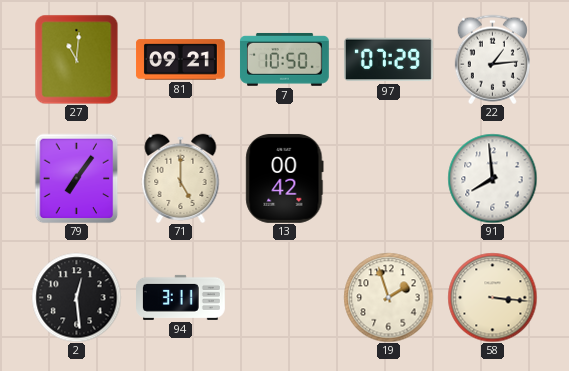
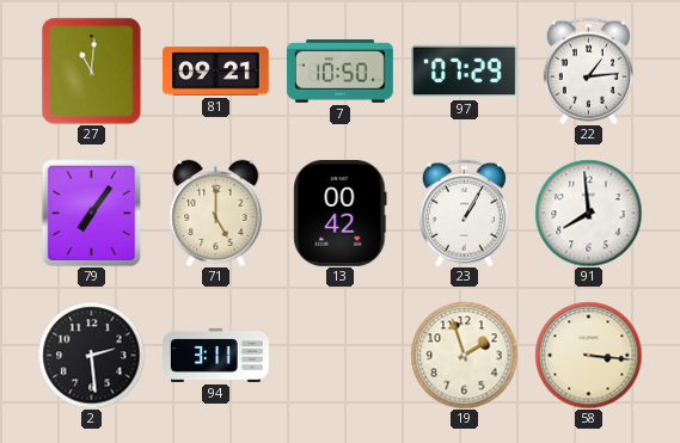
23: none -> 1:05 (464, 213)
2: 12:29 -> 2:29 (91, 355)
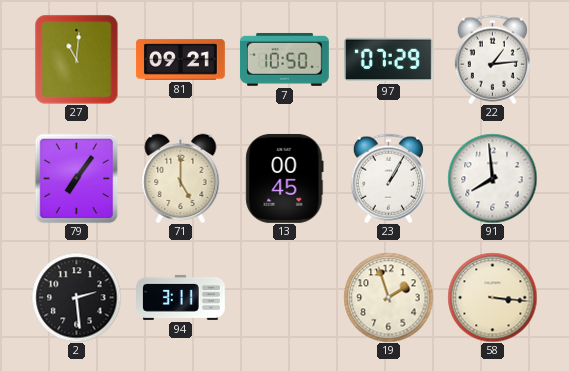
13: 00:42 -> 00:45 (285, 178)
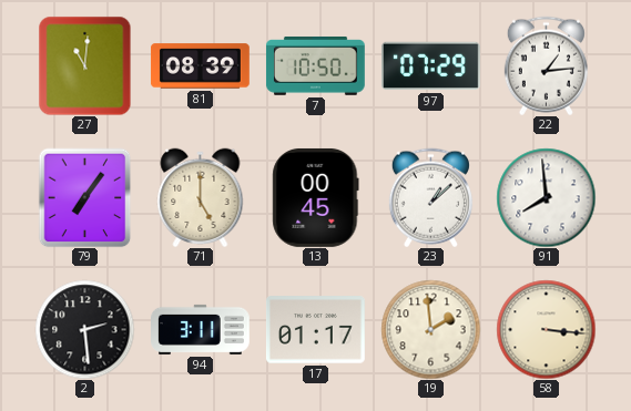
81: 09:21 -> 08:39 (201, 66)
23: 1:05 -> 1:08 (430, 197)
17: none -> 01:17 (315, 330)
19: 1:57 -> 1:59 (430, 329)
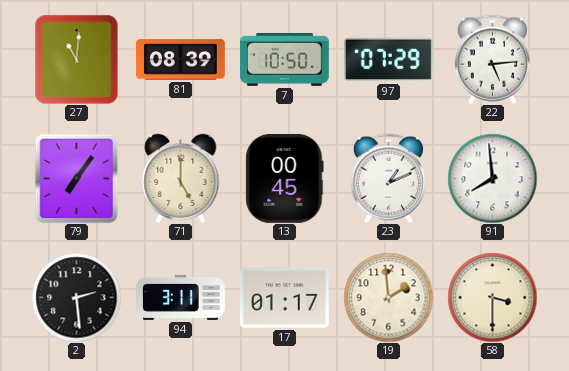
22: 1:14 -> 5:14 (492, 59)
23: 1:08 -> 1:11 (388, 178)
58: 3:16 -> 3:30 (492, 297)
